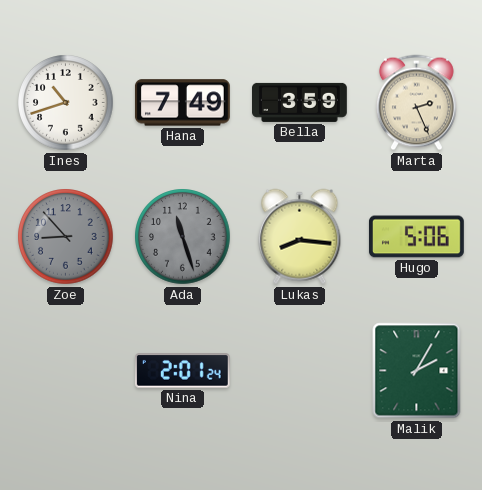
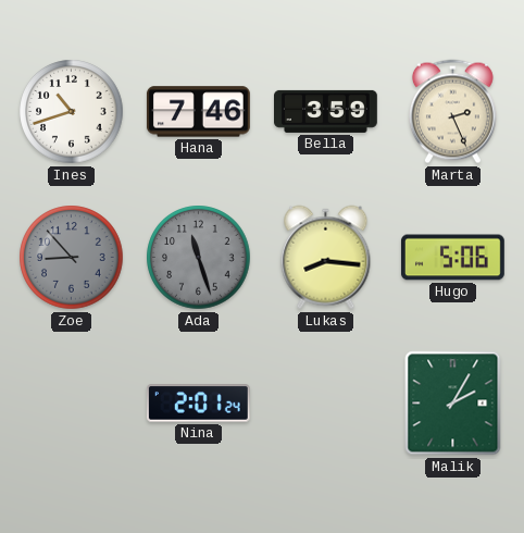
Hana: 7:49 -> 7:46 (198, 112)
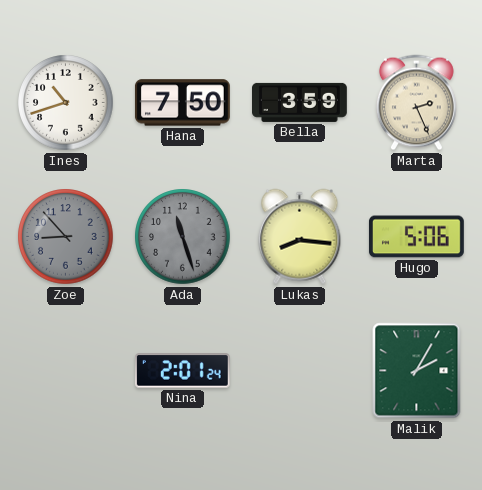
Hana: 7:46 -> 7:50 (182, 103)
